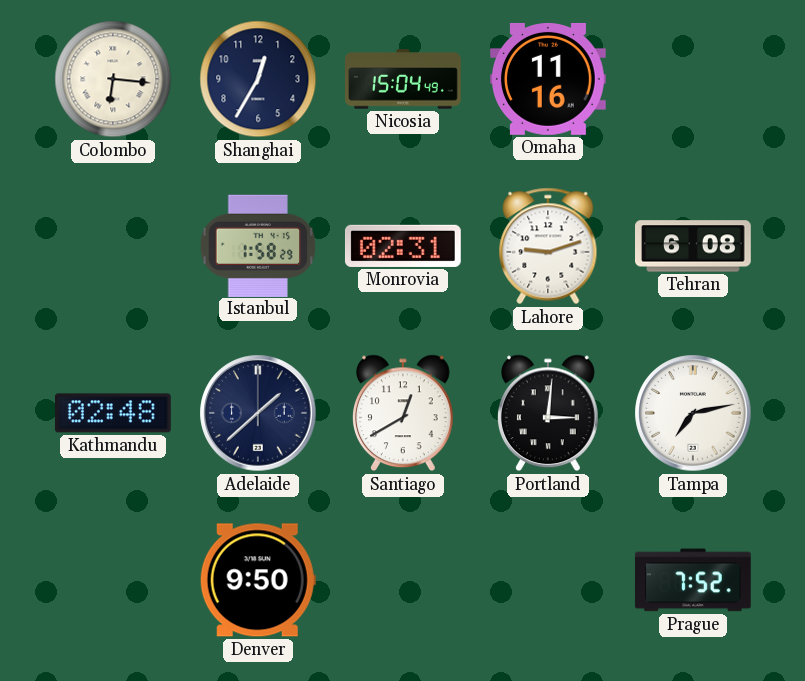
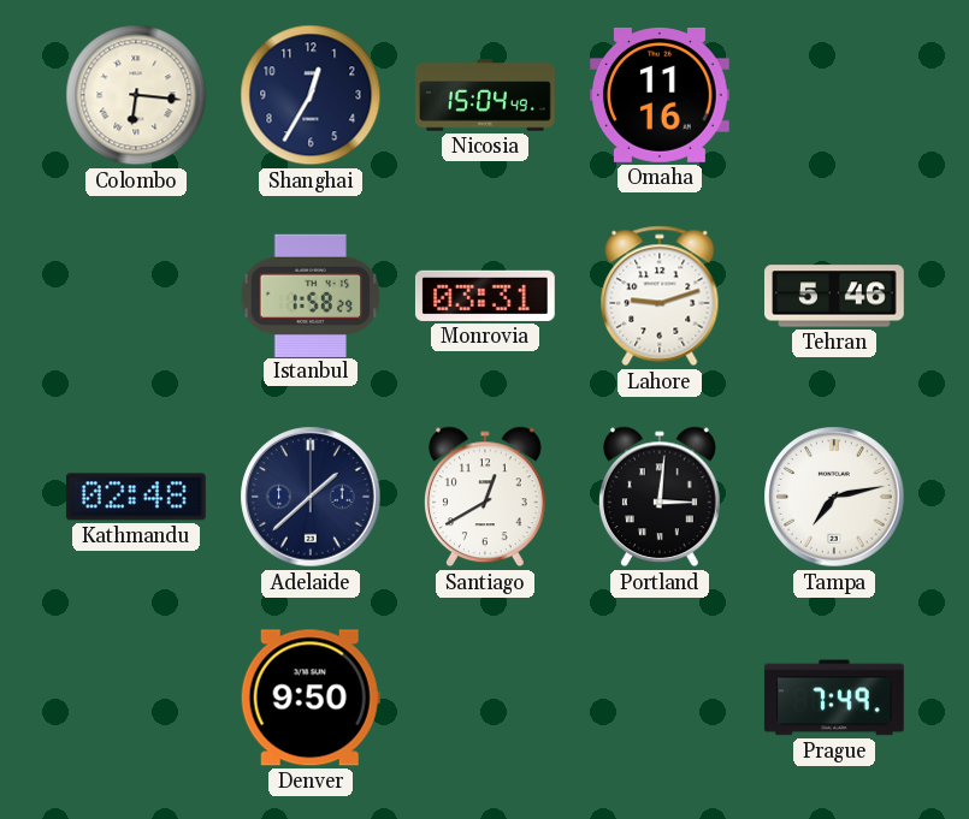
Monrovia: 02:31 -> 03:31 (485, 296)
Tehran: 6:08 -> 5:46 (835, 296)
Prague: 7:52 -> 7:49 (834, 698)
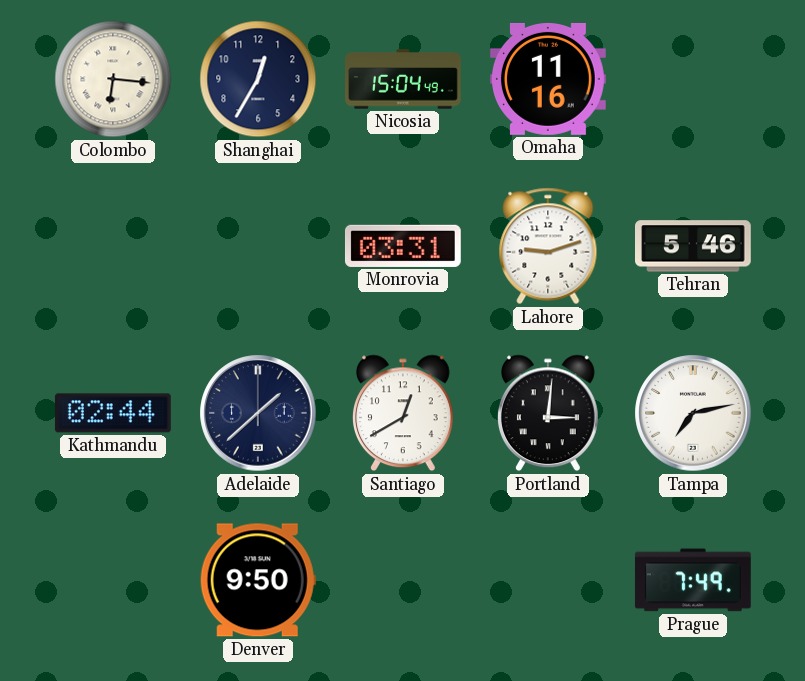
Istanbul: 1:58 -> none (311, 295)
Kathmandu: 02:48 -> 02:44 (113, 413)
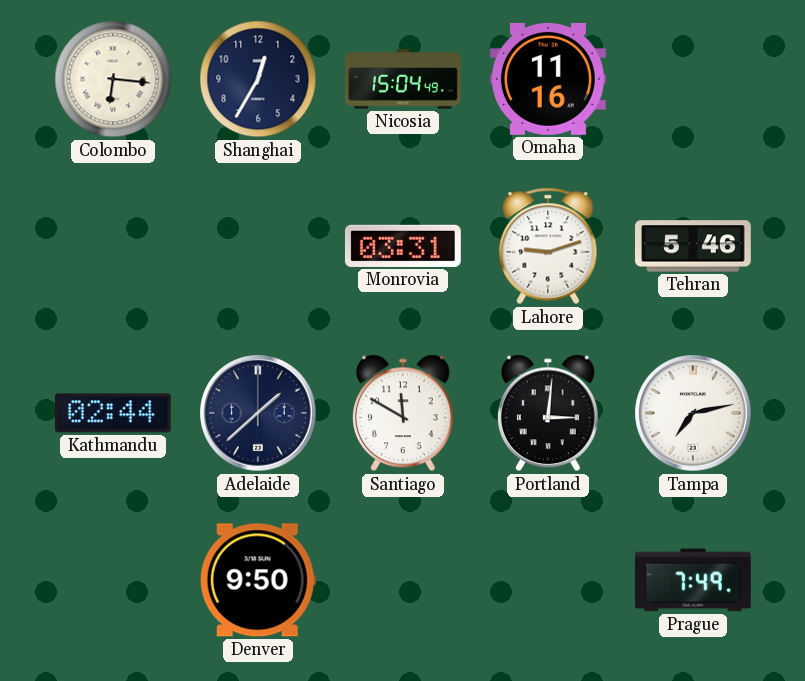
Santiago: 12:40 -> 11:50 (403, 413)
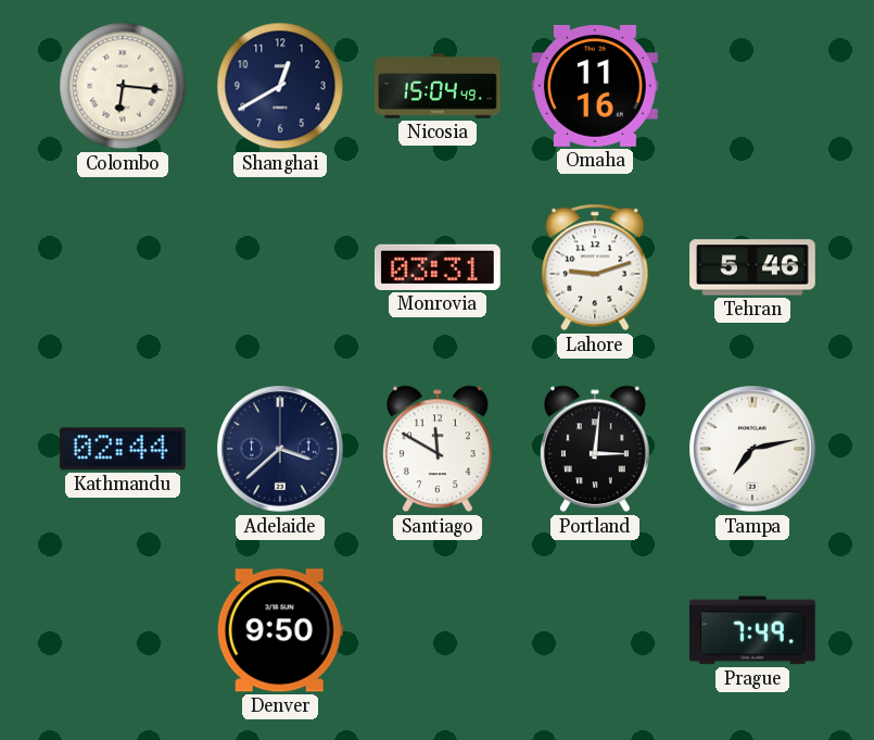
Shanghai: 12:35 -> 12:40 (280, 86)
Adelaide: 1:38 -> 3:38 (280, 449)
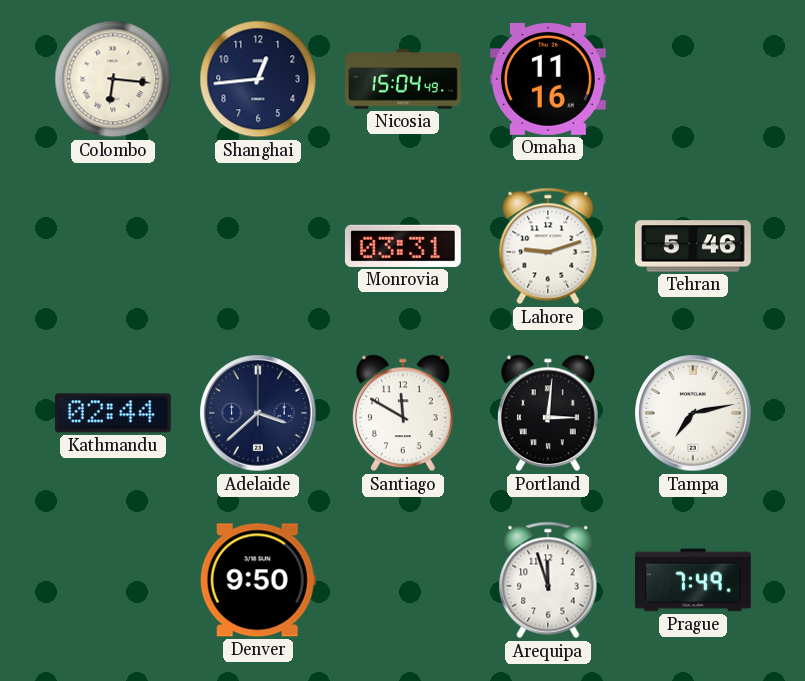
Shanghai: 12:40 -> 12:44 (258, 79)
Arequipa: none -> 11:57 (548, 580)
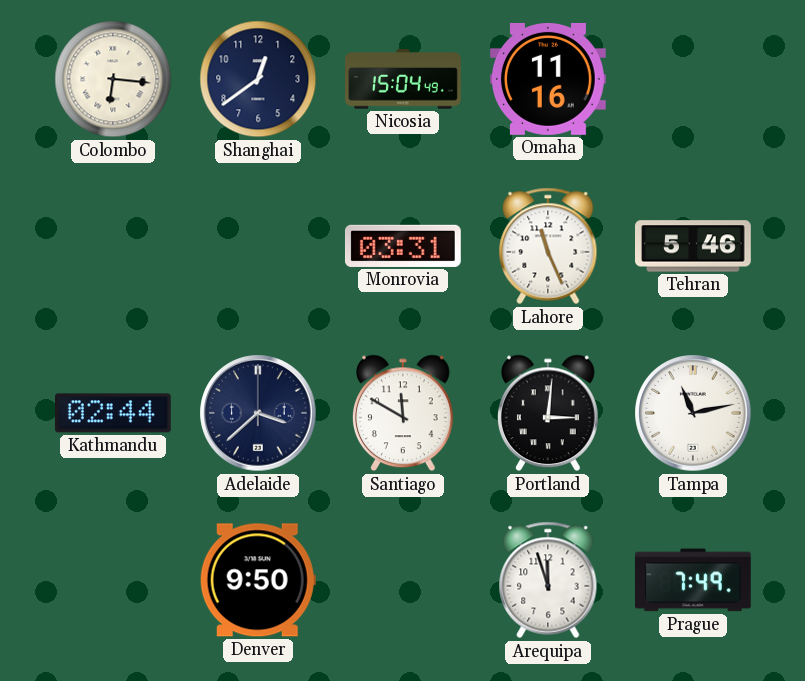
Shanghai: 12:44 -> 12:39 (258, 79)
Lahore: 9:12 -> 11:26 (548, 246)
Tampa: 7:13 -> 11:13 (693, 413)
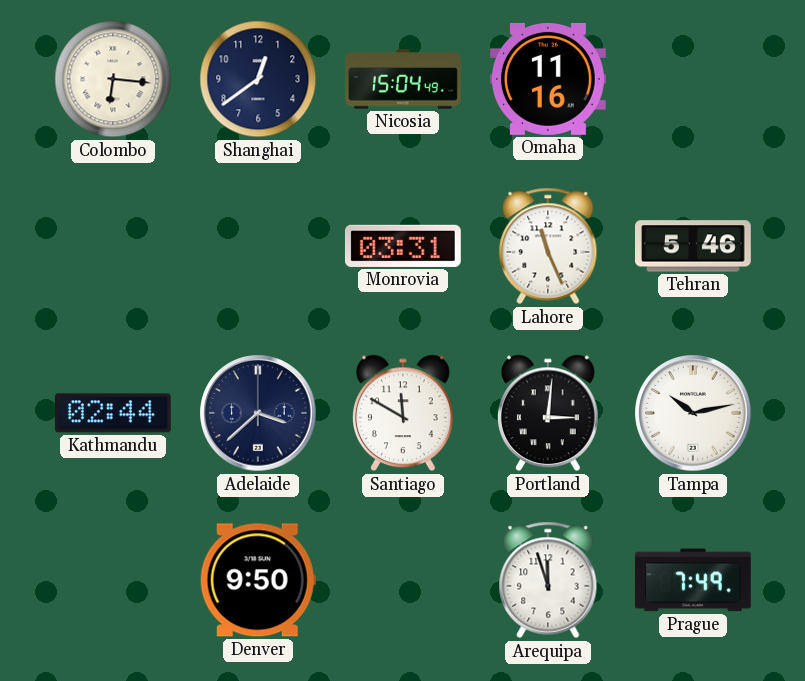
Tampa: 11:13 -> 10:13 (693, 413)
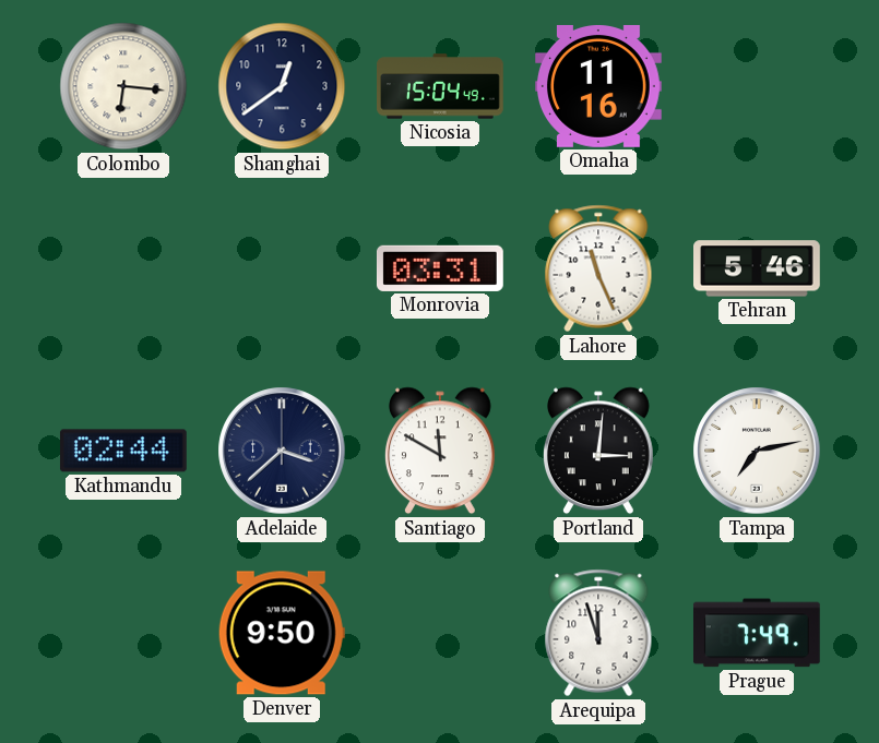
Tampa: 10:13 -> 7:13 (757, 451)
